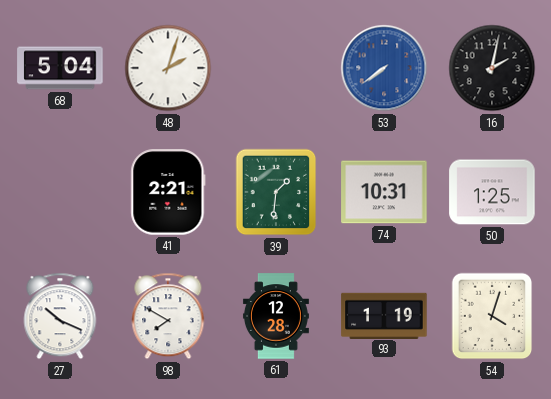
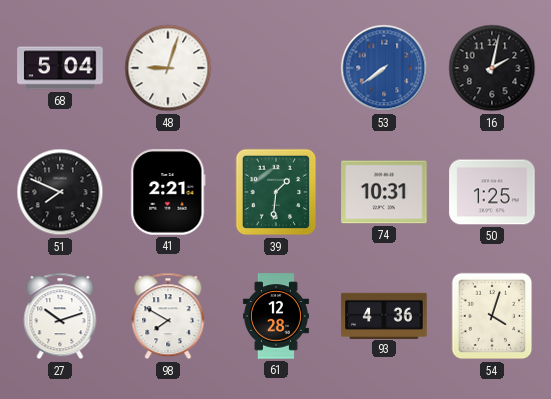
48: 2:03 -> 9:03 (168, 68)
51: none -> 7:49 (60, 192)
27: 10:19 -> 10:12 (60, 316)
93: 1:19 -> 4:36 (384, 315)
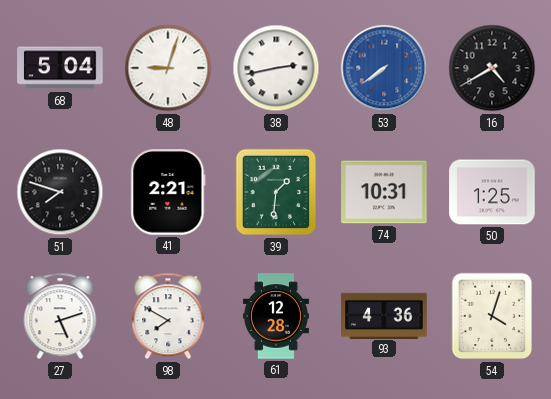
38: none -> 2:43 (276, 68)
16: 2:02 -> 4:40 (492, 68)
51: 7:49 -> 7:48 (60, 192)
27: 10:12 -> 5:12 (60, 316)
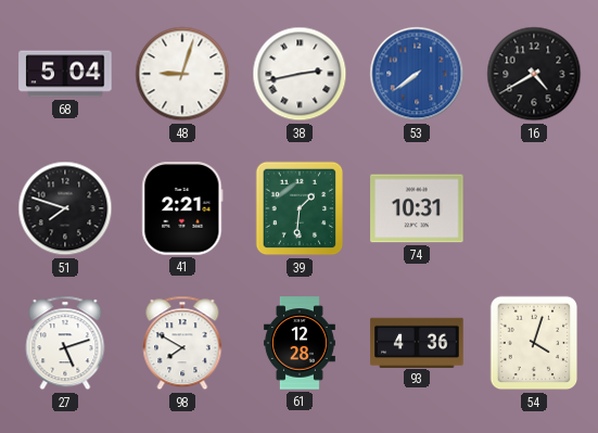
50: 1:25 -> none (492, 192)
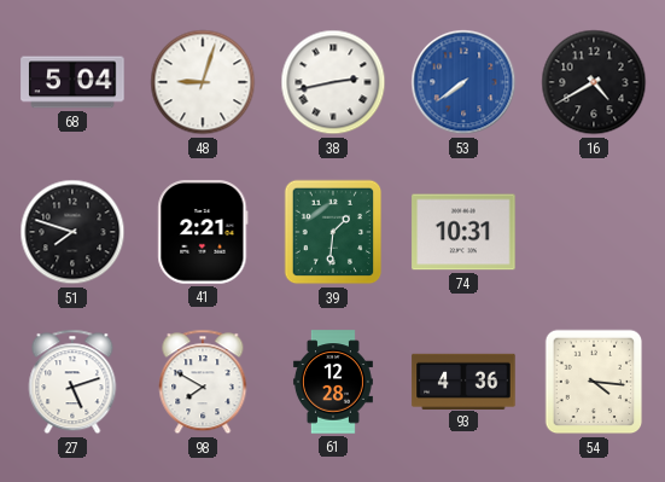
54: 4:03 -> 4:16 (594, 382)
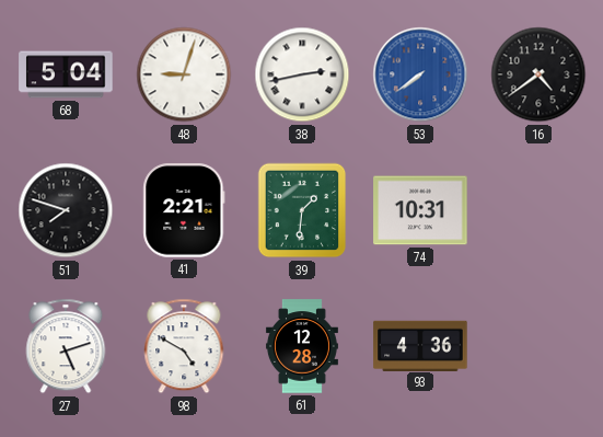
16: 4:40 -> 4:39 (538, 74)
98: 7:50 -> 4:50 (184, 346)
54: 4:16 -> none (594, 382)
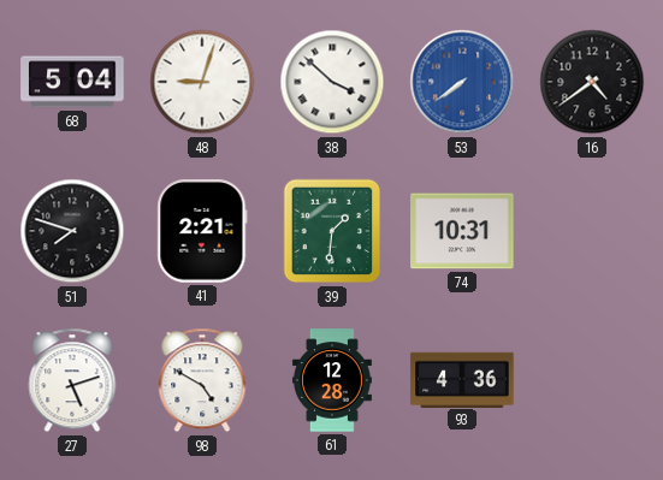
38: 2:43 -> 3:52 (332, 82)
